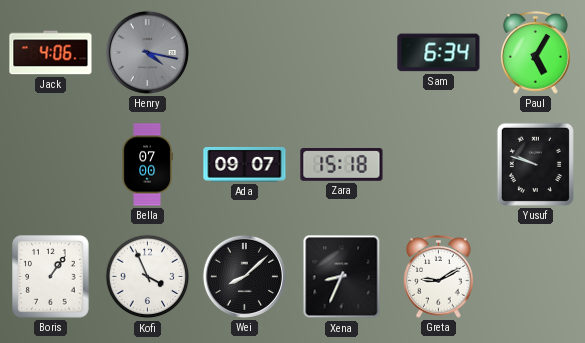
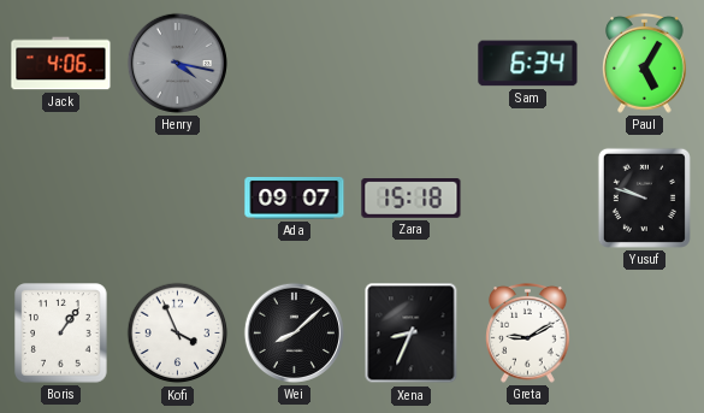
Bella: 07:00 -> none (147, 165)
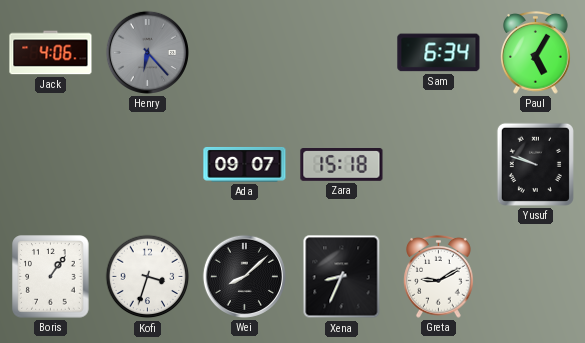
Henry: 4:17 -> 6:23 (147, 52)
Kofi: 3:56 -> 3:33 (148, 277)
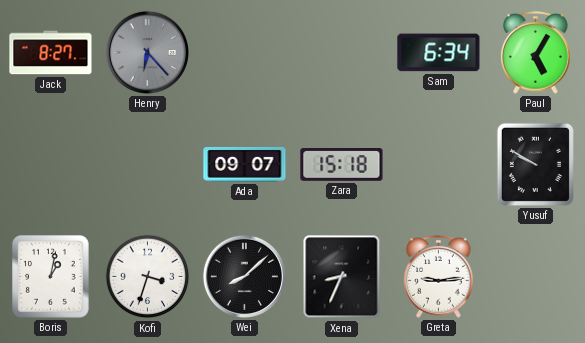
Jack: 4:06 -> 8:27 (51, 53)
Yusuf: 9:48 -> 9:50 (535, 164)
Boris: 1:06 -> 1:02 (51, 277)
Greta: 9:10 -> 9:14 (439, 277)
